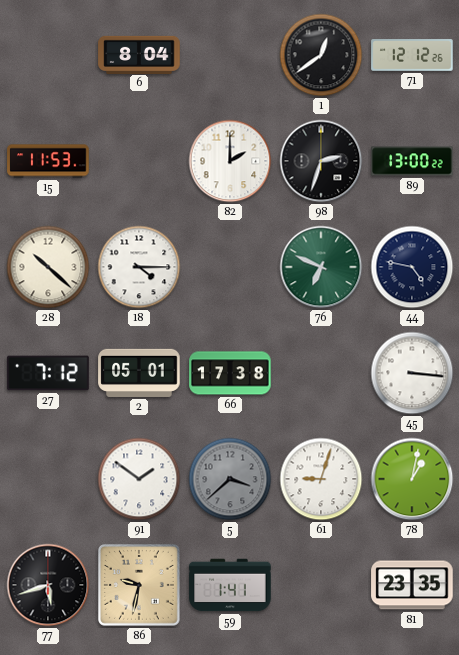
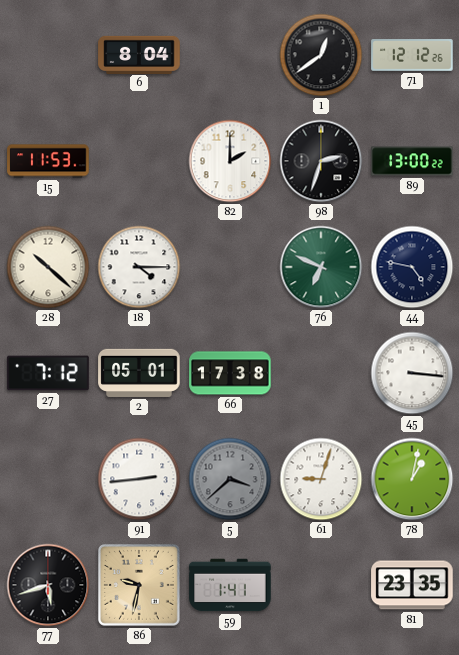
91: 1:51 -> 2:44 (139, 479)
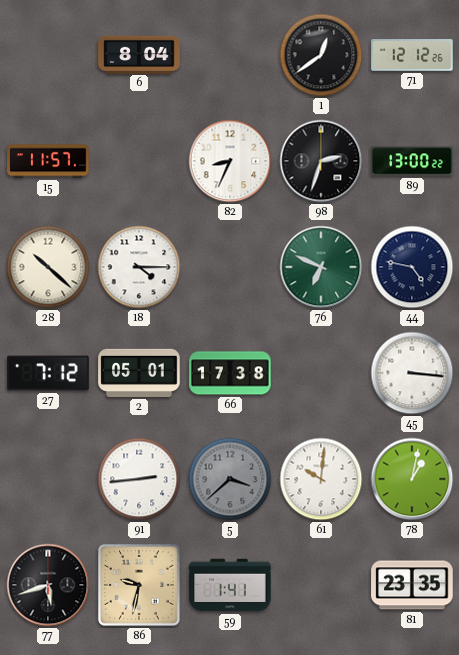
15: 11:53 -> 11:57 (48, 161)
82: 2:00 -> 8:34 (230, 161)
61: 9:03 -> 10:01 (321, 479)
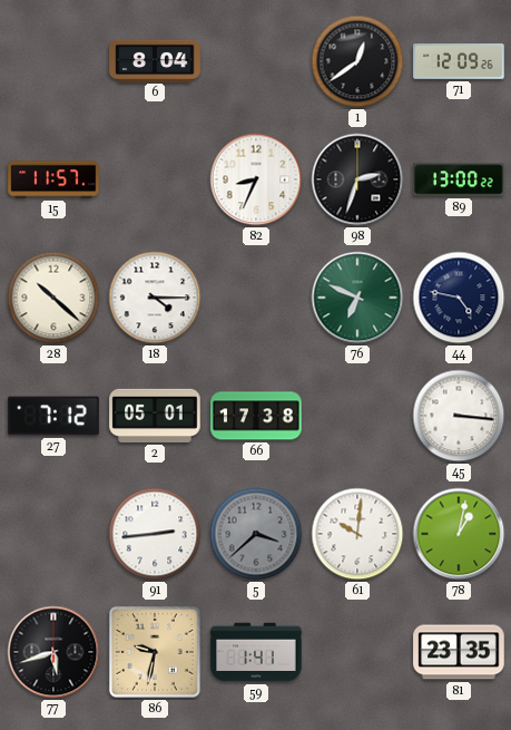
71: 12:12 -> 12:09 (459, 61)
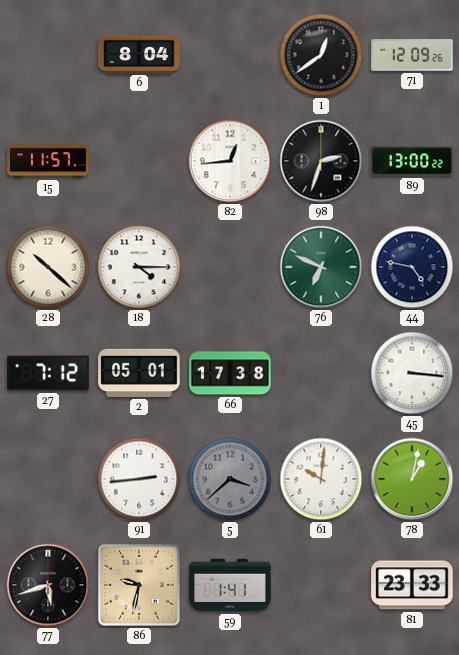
82: 8:34 -> 12:44 (230, 161)
81: 23:35 -> 23:33 (412, 585)
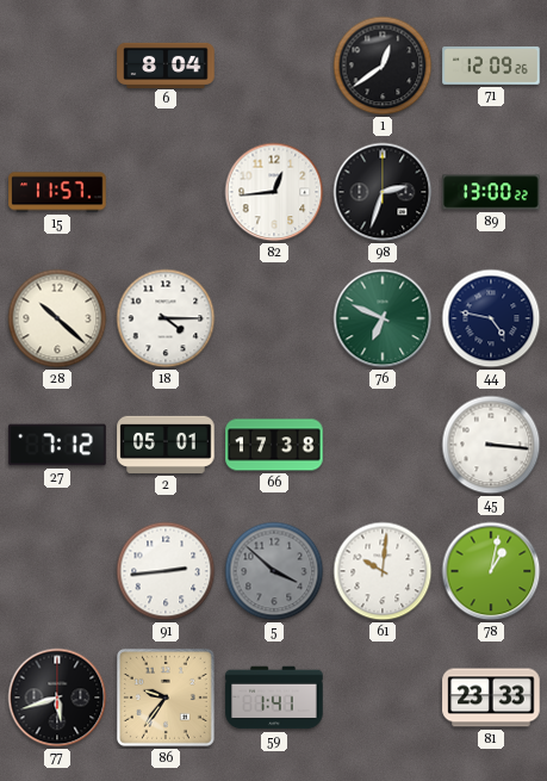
5: 3:38 -> 3:52 (274, 571)
86: 9:32 -> 9:36 (166, 698)
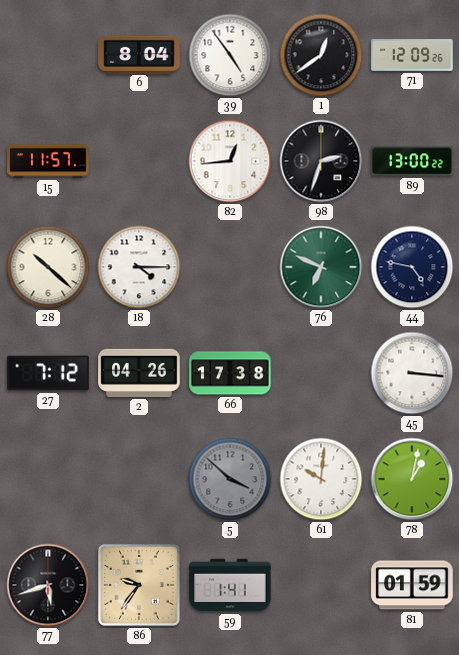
39: none -> 4:54 (230, 55)
2: 05:01 -> 04:26 (139, 373)
91: 2:44 -> none (166, 571)
81: 23:33 -> 01:59 (412, 585)
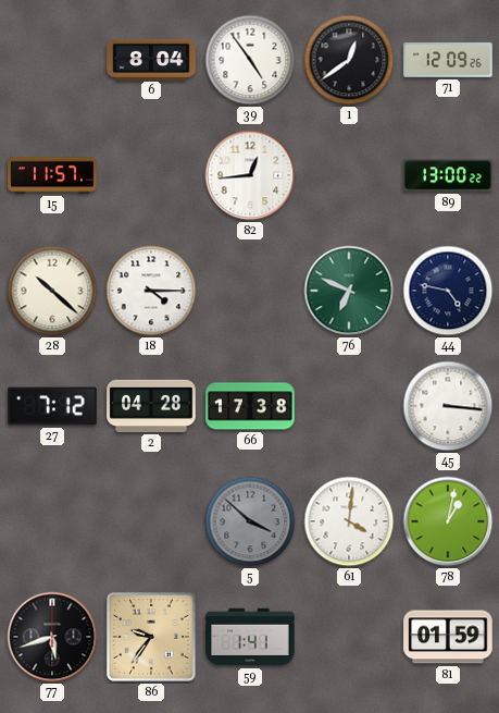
98: 2:33 -> none (321, 161)
2: 04:26 -> 04:28 (151, 406)
61: 10:01 -> 4:01 (349, 521)
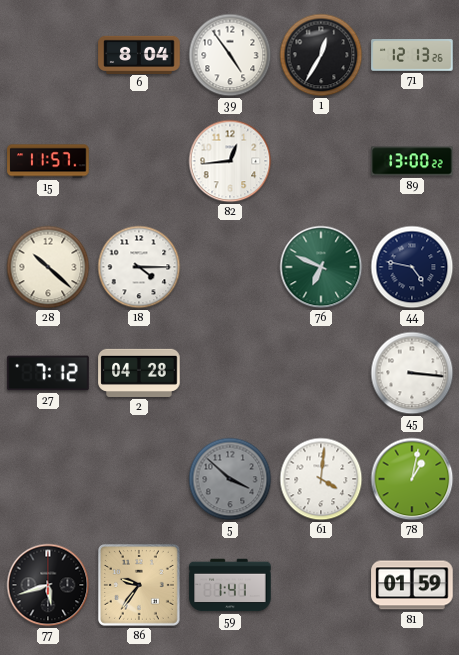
1: 12:39 -> 12:35 (321, 55)
71: 12:09 -> 12:13 (412, 55)
66: 17:38 -> none (250, 406)
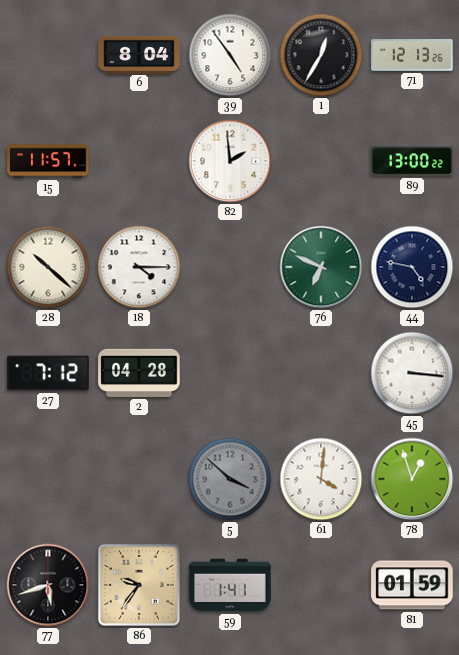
82: 12:44 -> 1:59 (230, 161)
78: 1:02 -> 12:57 (412, 479)
